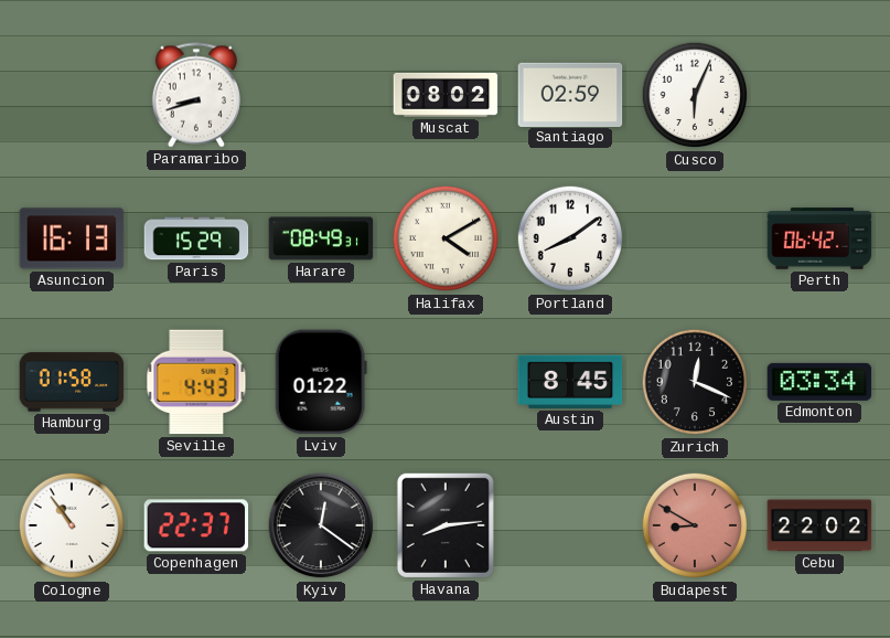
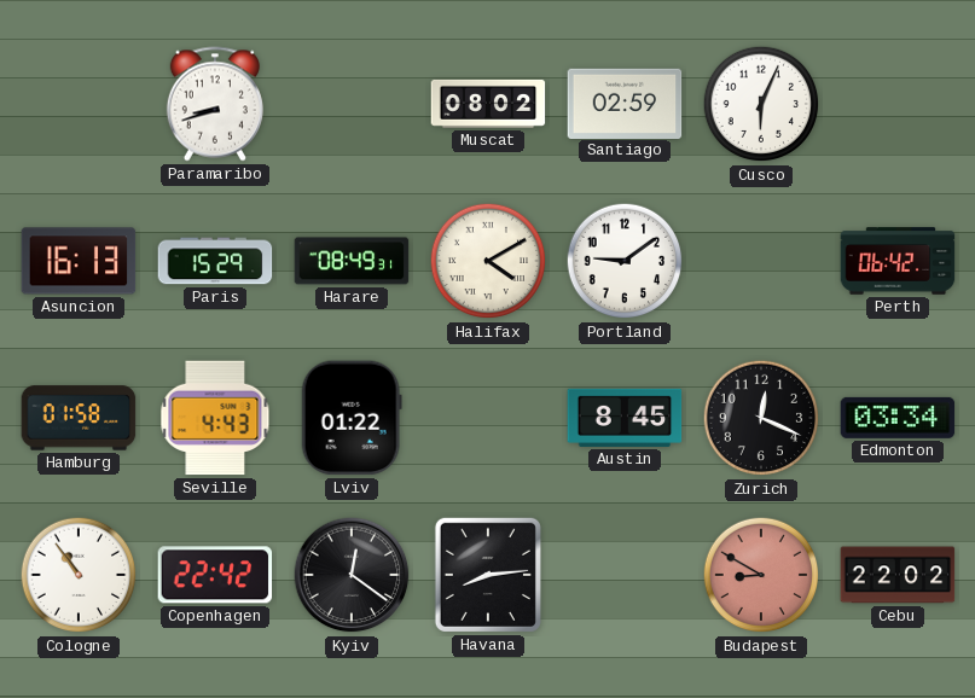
Portland: 8:09 -> 9:09 (625, 261)
Copenhagen: 22:37 -> 22:42 (215, 575)
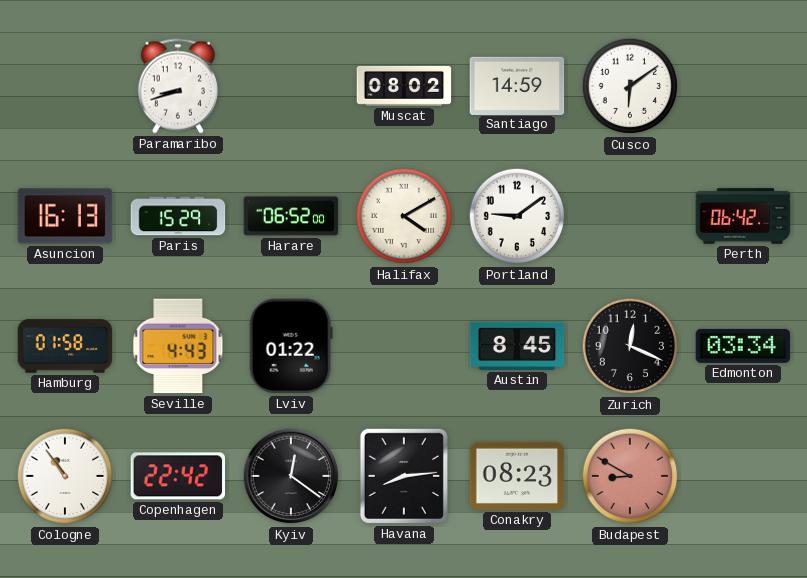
Santiago: 02:59 -> 14:59 (517, 85)
Cusco: 6:04 -> 6:09 (630, 86)
Harare: 08:49 -> 06:52 (291, 216)
Conakry: none -> 08:23 (517, 476)
Cebu: 22:02 -> none (898, 575)
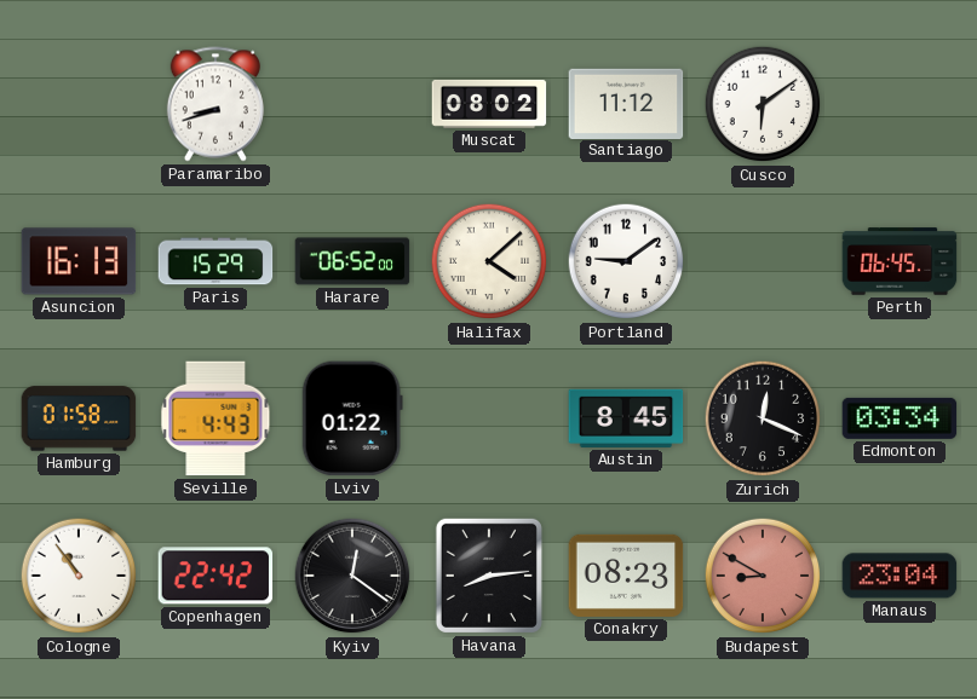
Santiago: 14:59 -> 11:12 (626, 103)
Halifax: 4:10 -> 4:08 (489, 261)
Perth: 06:42 -> 06:45 (900, 261)
Manaus: none -> 23:04 (900, 576)
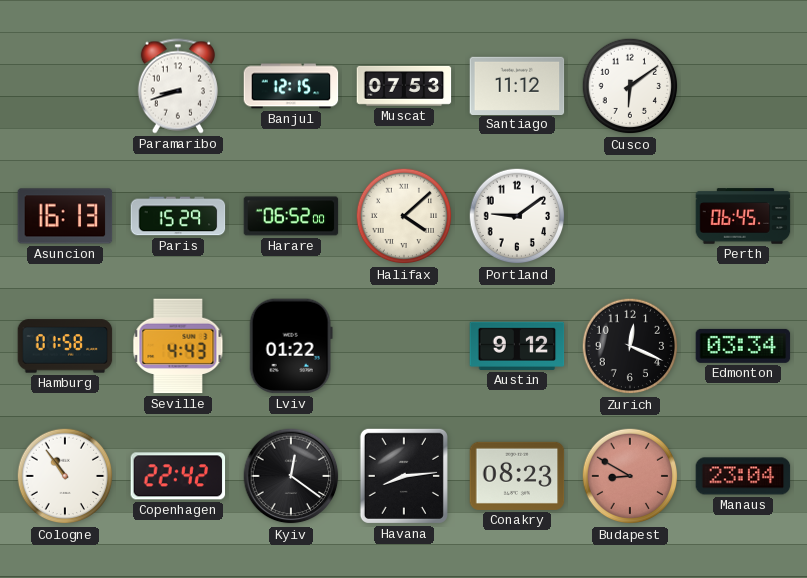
Banjul: none -> 12:15 (291, 86)
Muscat: 08:02 -> 07:53 (404, 86)
Austin: 8:45 -> 9:12 (517, 346)
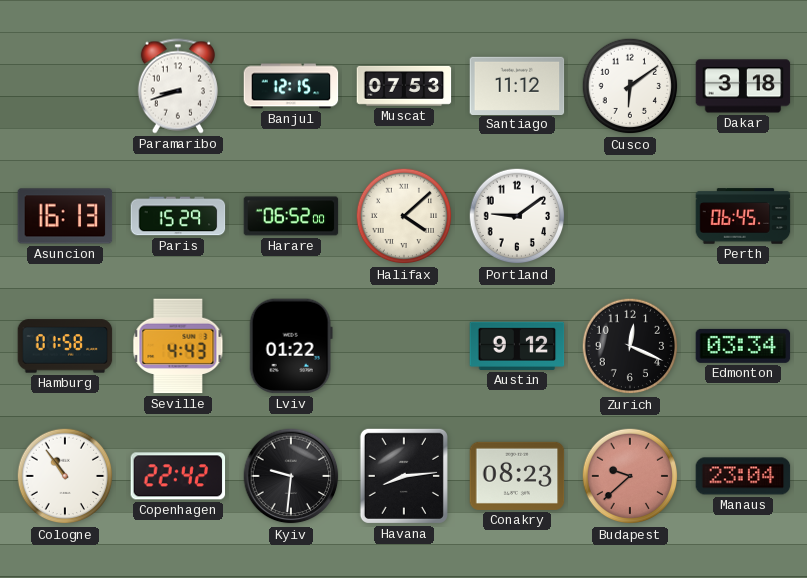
Dakar: none -> 3:18 (743, 86)
Kyiv: 12:21 -> 9:31 (291, 476)
Budapest: 8:50 -> 9:38 (630, 476)
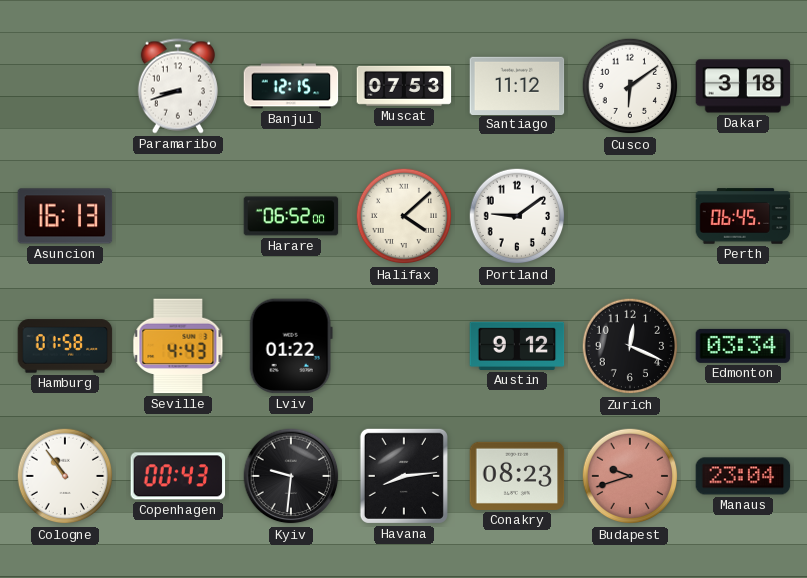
Paris: 15:29 -> none (178, 216)
Copenhagen: 22:42 -> 00:43 (178, 476)
Budapest: 9:38 -> 9:42 (630, 476)
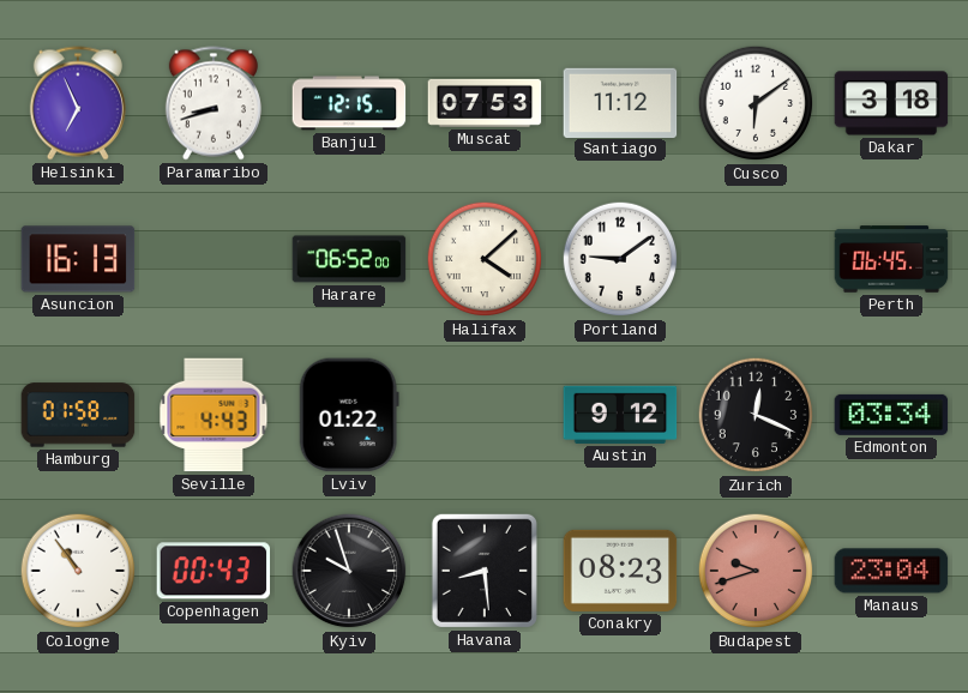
Helsinki: none -> 6:56 (78, 103)
Kyiv: 9:31 -> 9:57 (349, 571)
Havana: 8:14 -> 8:29 (485, 571)
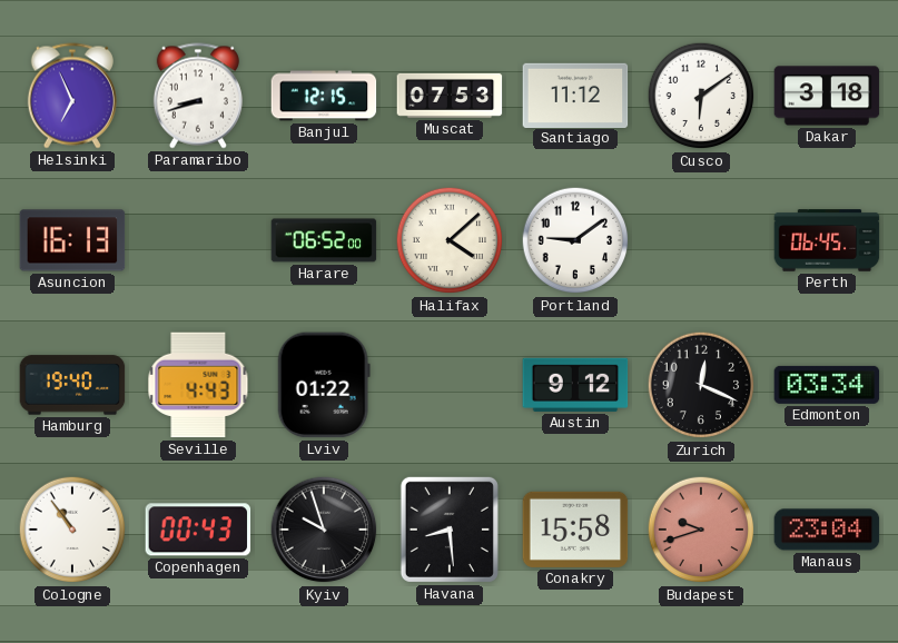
Hamburg: 01:58 -> 19:40 (72, 385)
Conakry: 08:23 -> 15:58 (575, 530)
